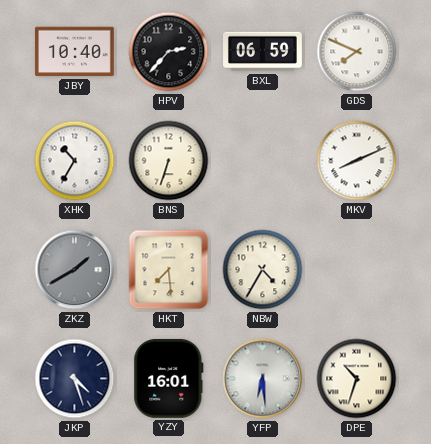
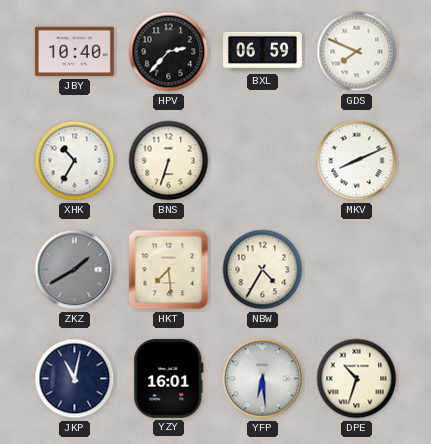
JKP: 4:27 -> 11:02 (75, 379)
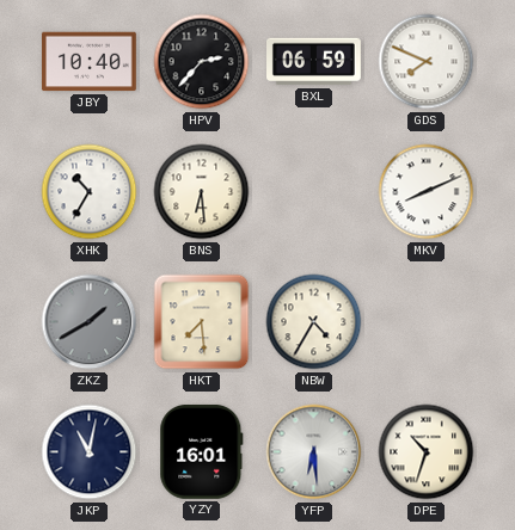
BNS: 6:33 -> 6:29 (202, 192)
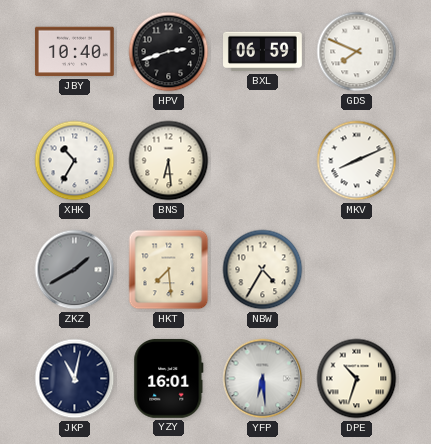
HPV: 2:37 -> 2:42 (169, 52)
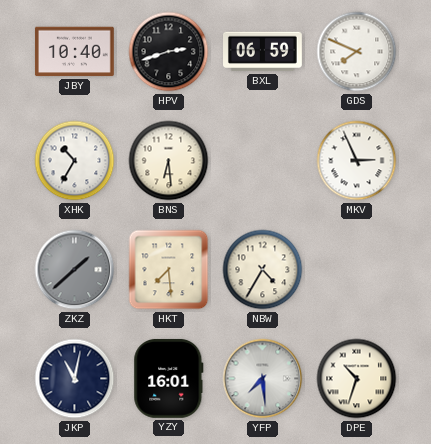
MKV: 8:11 -> 2:56 (357, 161)
ZKZ: 1:40 -> 1:38 (75, 270)
YFP: 6:29 -> 7:29 (263, 379)
